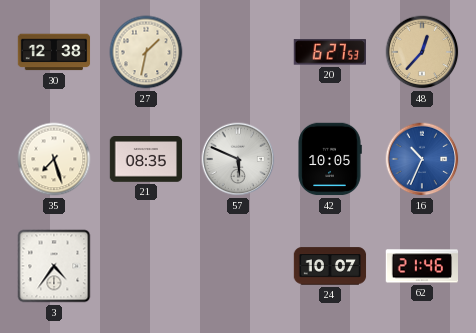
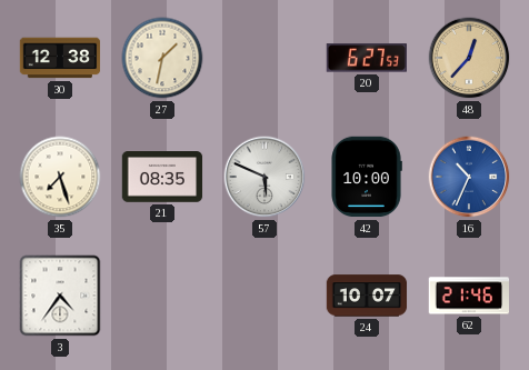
42: 10:05 -> 10:00 (367, 177)
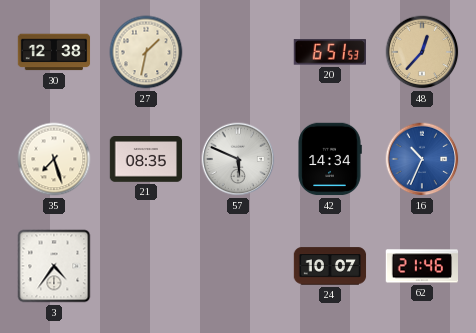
20: 6:27 -> 6:51 (329, 52)
42: 10:00 -> 14:34 (330, 159)
